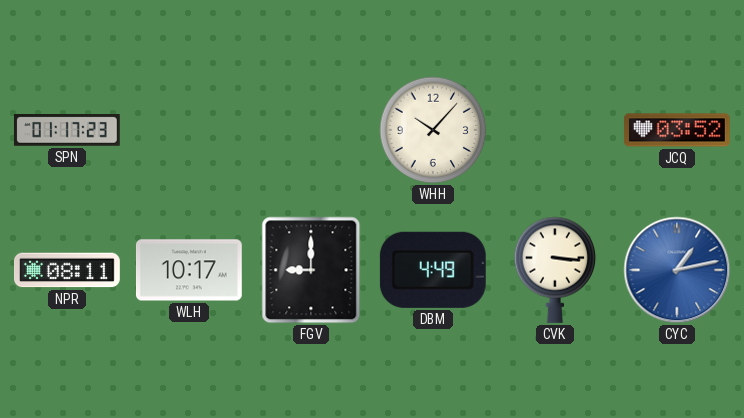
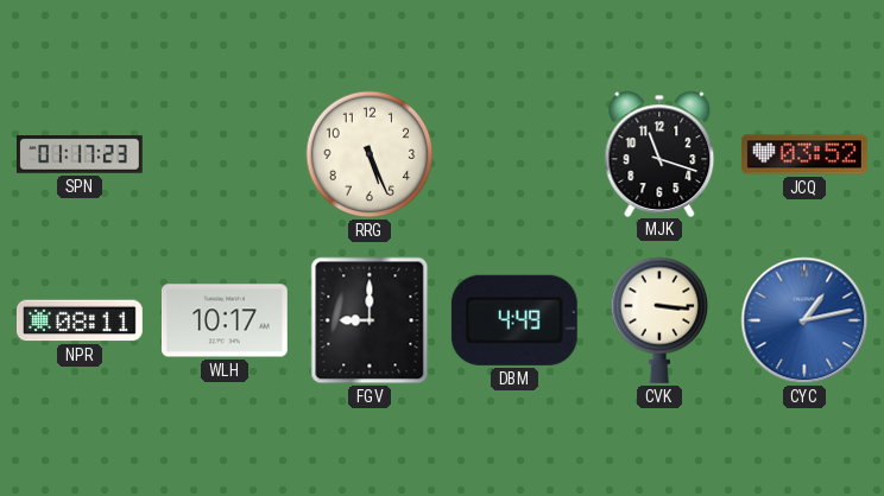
RRG: none -> 5:26 (370, 154)
WHH: 10:07 -> none (433, 130)
MJK: none -> 11:18 (659, 153)
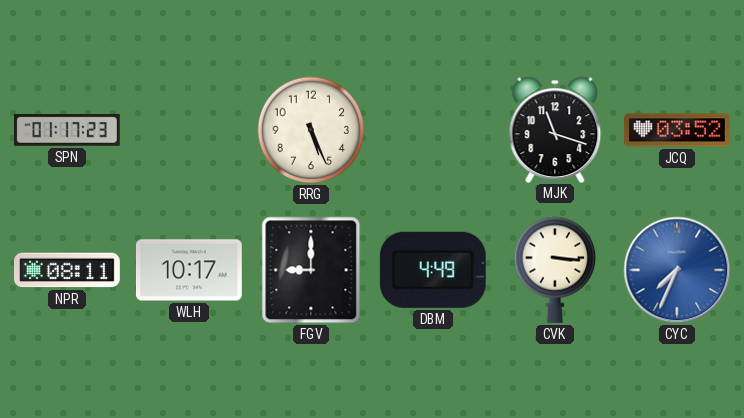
CYC: 1:13 -> 7:34 (677, 270)
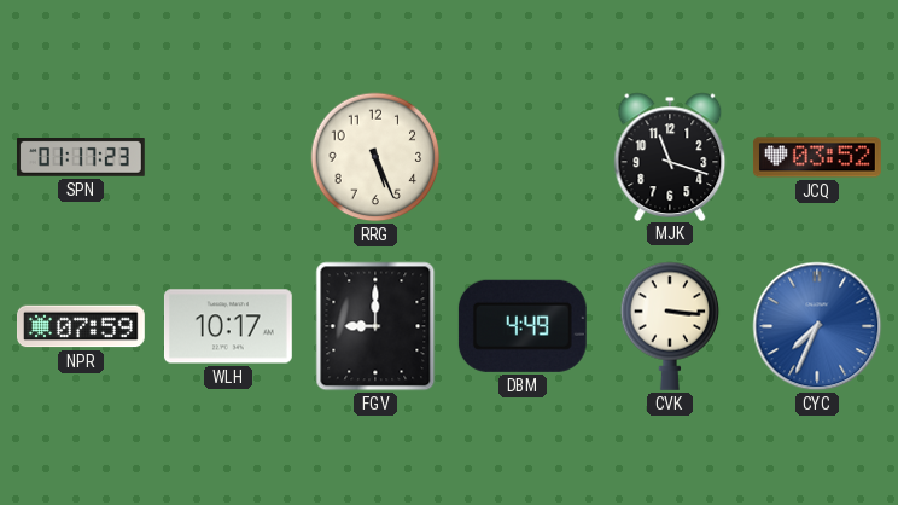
NPR: 08:11 -> 07:59 (82, 326)
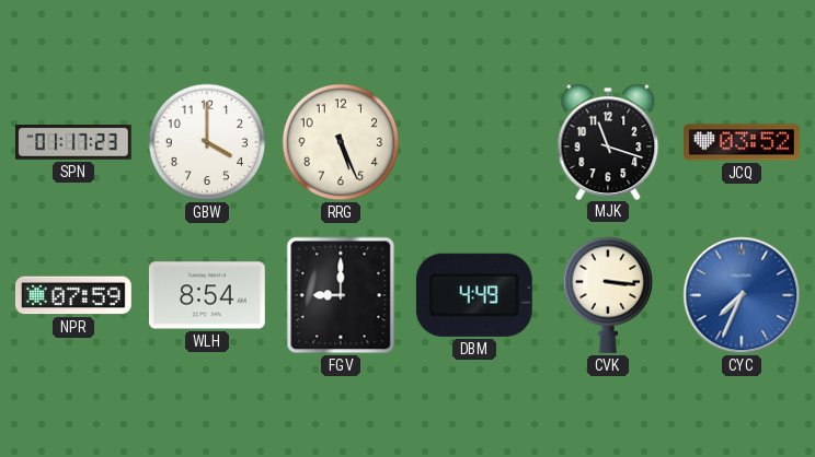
GBW: none -> 4:00 (207, 142)
WLH: 10:17 -> 8:54 (207, 295)
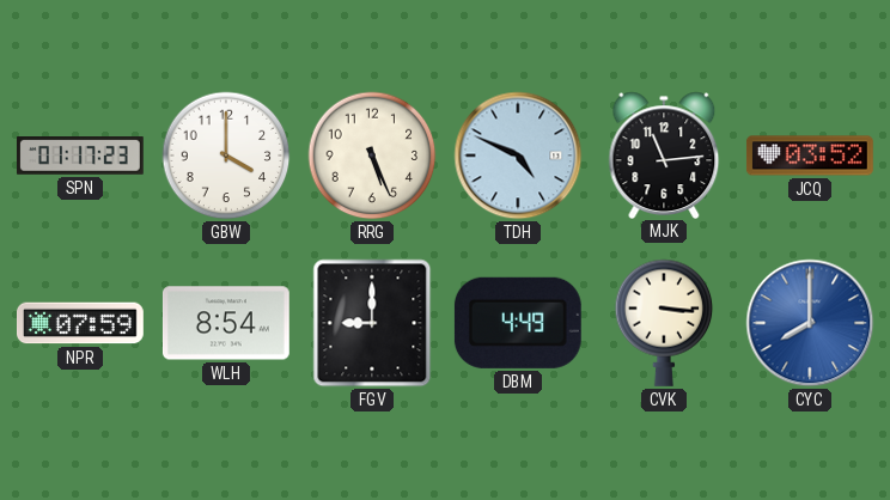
TDH: none -> 4:49 (518, 156)
MJK: 11:18 -> 11:14 (664, 154)
CYC: 7:34 -> 8:00 (810, 323)
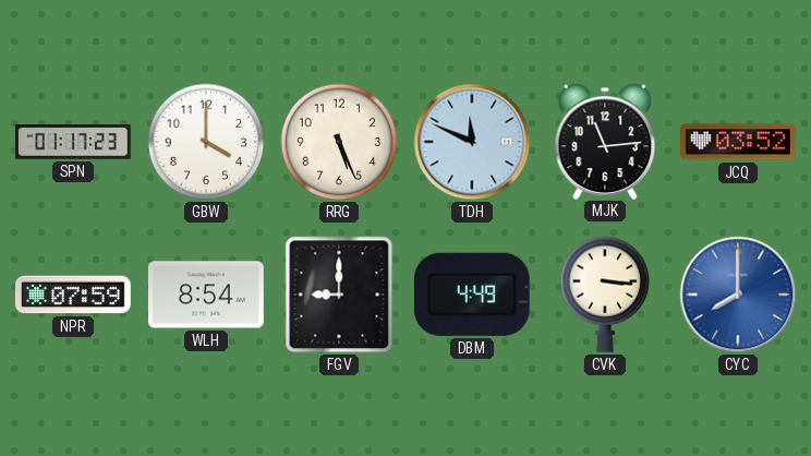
TDH: 4:49 -> 11:49 (472, 142)
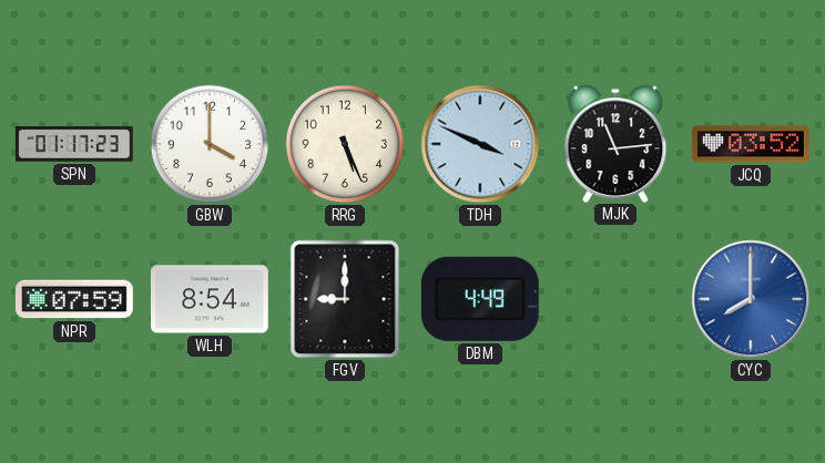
TDH: 11:49 -> 3:49 (480, 144)
CVK: 3:16 -> none (605, 295)
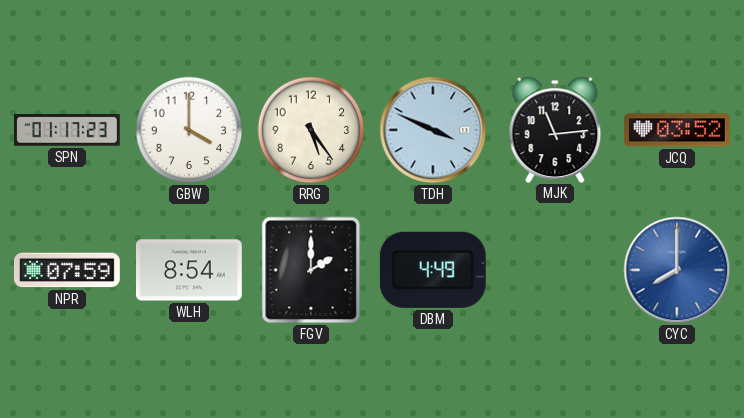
RRG: 5:26 -> 5:24 (311, 130)
FGV: 9:00 -> 2:00 (311, 270)
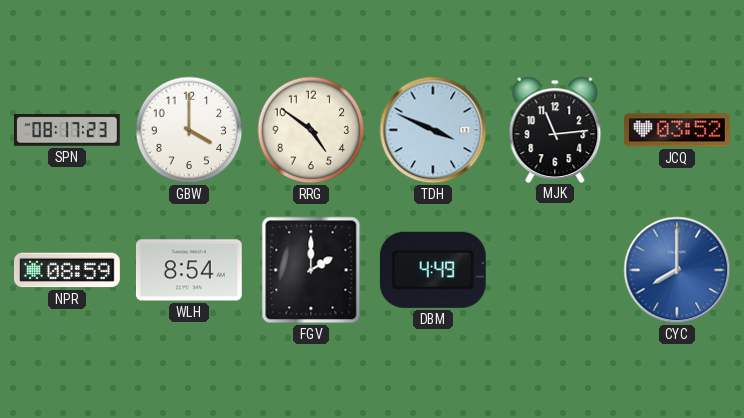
SPN: 01:17 -> 08:17 (67, 131)
RRG: 5:24 -> 4:51 (311, 130)
NPR: 07:59 -> 08:59 (68, 270)
